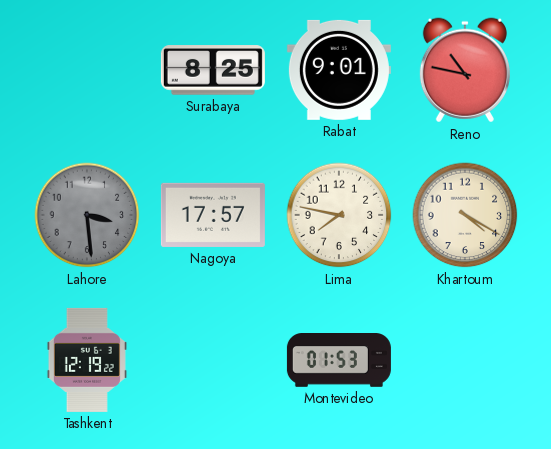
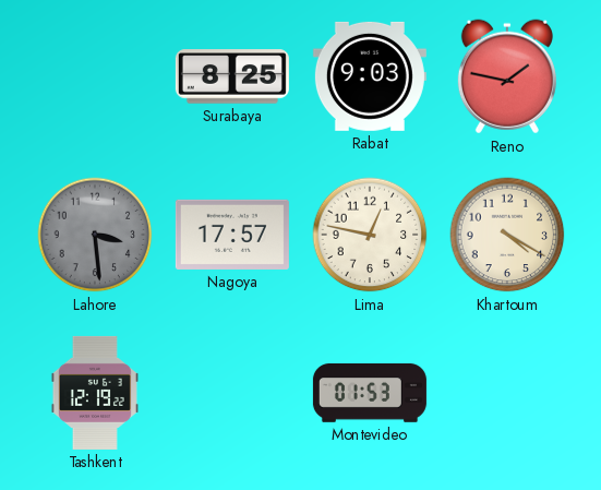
Rabat: 9:01 -> 9:03 (370, 76)
Reno: 10:47 -> 1:47 (507, 76)
Lima: 7:47 -> 12:47 (370, 235)
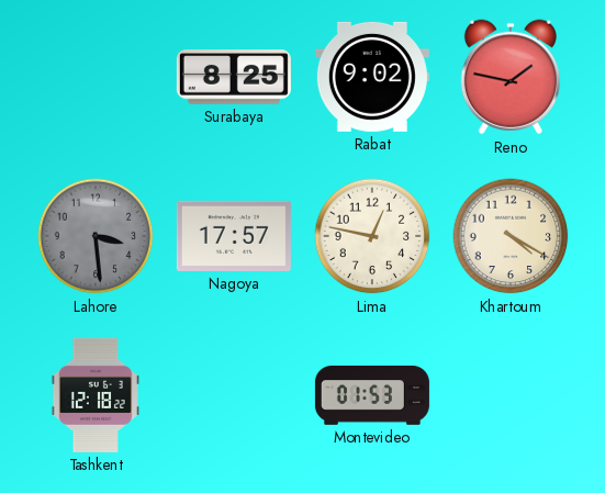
Rabat: 9:03 -> 9:02 (372, 77)
Tashkent: 12:19 -> 12:18 (96, 395)
